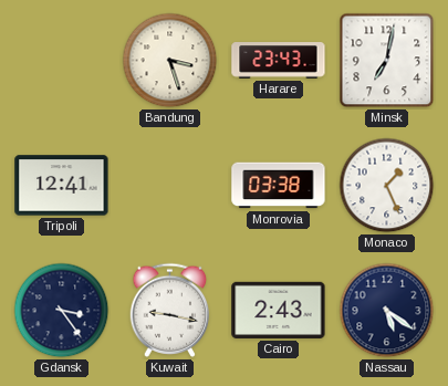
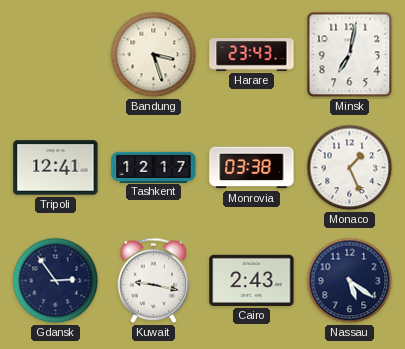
Tashkent: none -> 12:17 (154, 167)
Gdansk: 3:24 -> 2:54 (56, 281)
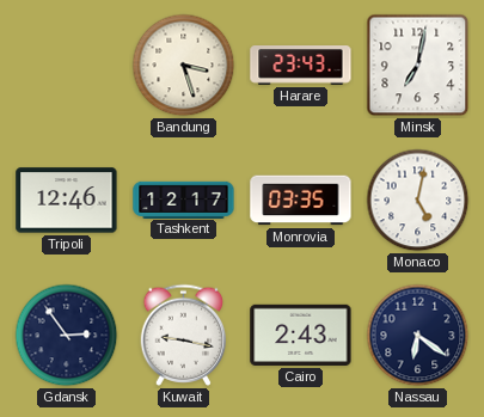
Tripoli: 12:41 -> 12:46 (67, 201)
Monrovia: 03:38 -> 03:35 (301, 201)
Monaco: 1:26 -> 5:02 (418, 201)
Nassau: 5:21 -> 6:21 (418, 336)
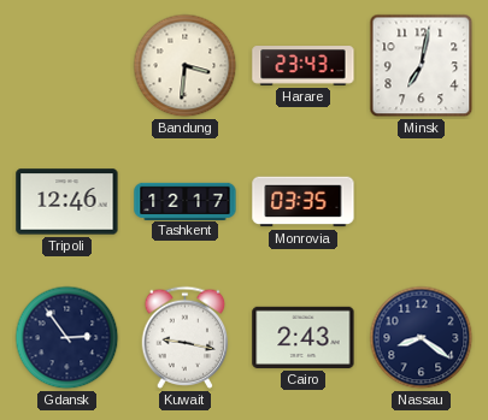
Bandung: 3:27 -> 3:31 (186, 66)
Monaco: 5:02 -> none (418, 201)
Nassau: 6:21 -> 8:21 (422, 338)
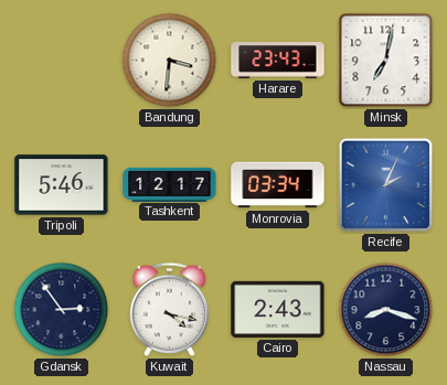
Tripoli: 12:46 -> 5:46 (62, 185)
Monrovia: 03:35 -> 03:34 (278, 185)
Recife: none -> 2:04 (386, 185)
Kuwait: 9:17 -> 4:17 (170, 309)
Nassau: 8:21 -> 8:18 (386, 310)
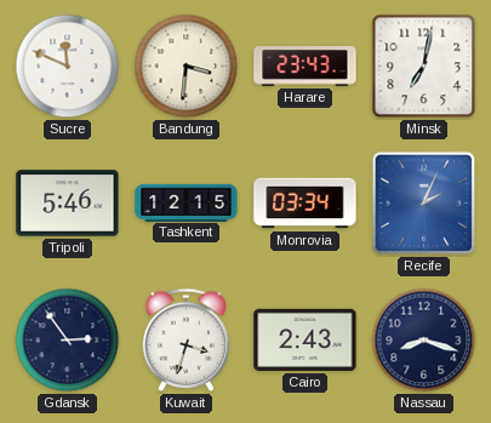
Sucre: none -> 11:49 (68, 67)
Tashkent: 12:17 -> 12:15 (187, 202)
Kuwait: 4:17 -> 3:33 (187, 339)
